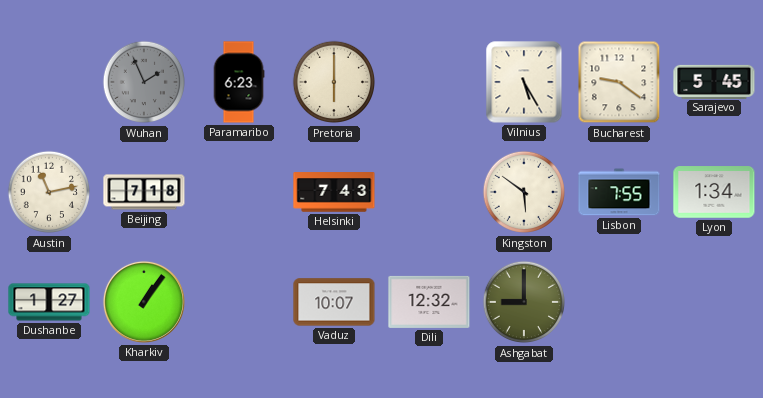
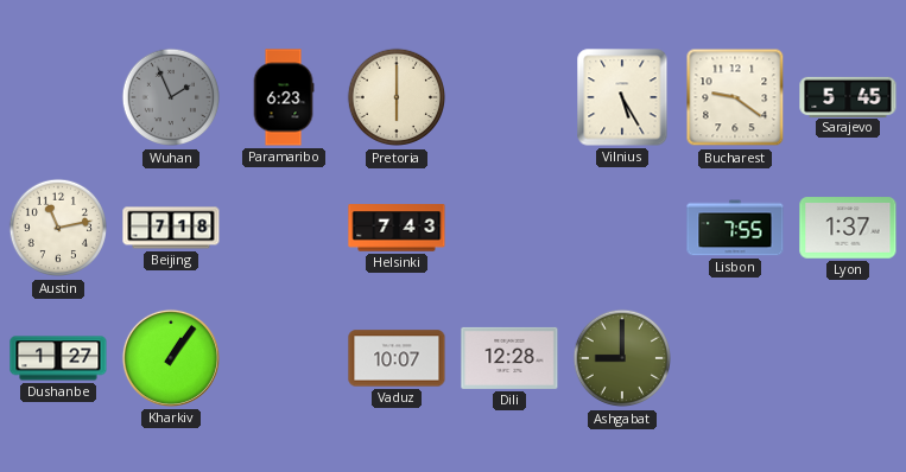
Kingston: 5:51 -> none (524, 192)
Lyon: 1:34 -> 1:37 (848, 228)
Dili: 12:32 -> 12:28 (509, 358)
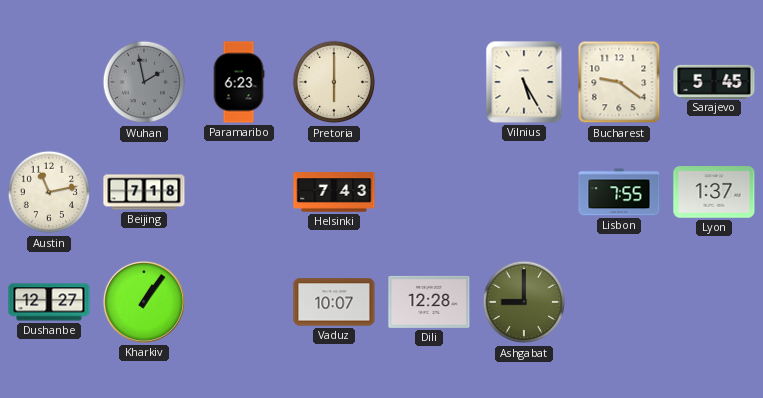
Wuhan: 1:56 -> 1:58 (144, 82)
Dushanbe: 1:27 -> 12:27 (49, 302)
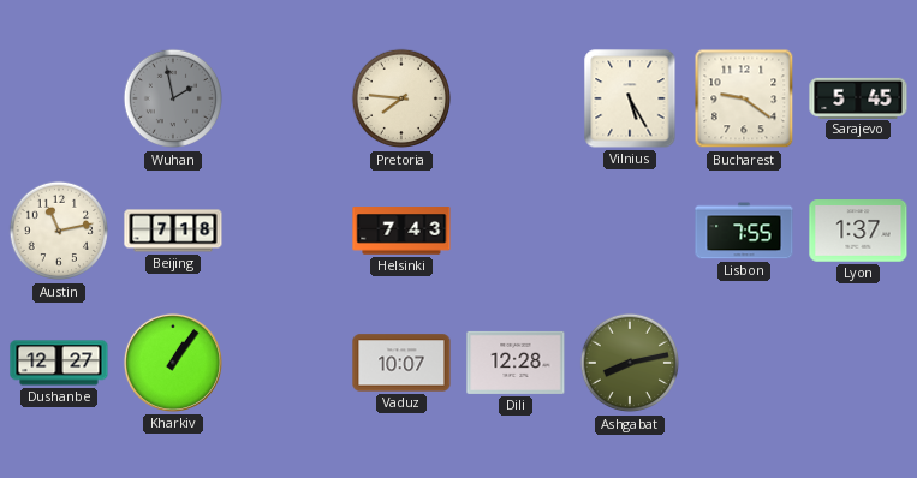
Paramaribo: 6:23 -> none (239, 82)
Pretoria: 6:00 -> 7:46 (401, 98)
Ashgabat: 9:00 -> 8:13 (630, 363)
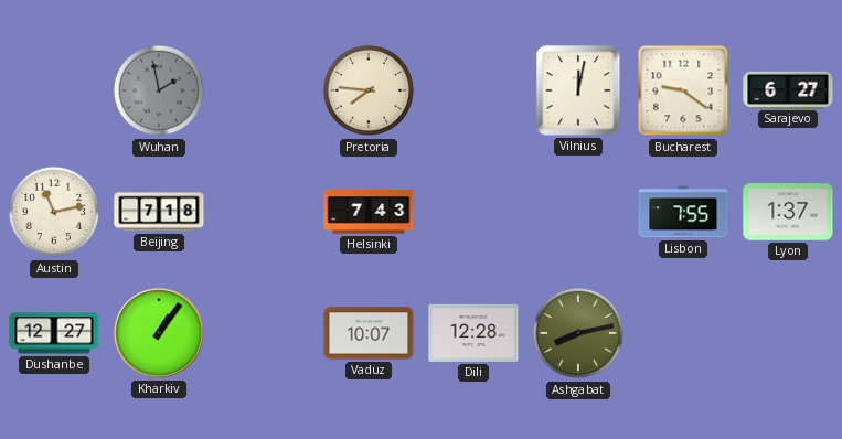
Vilnius: 5:25 -> 12:02 (578, 90)
Sarajevo: 5:45 -> 6:27 (788, 89)
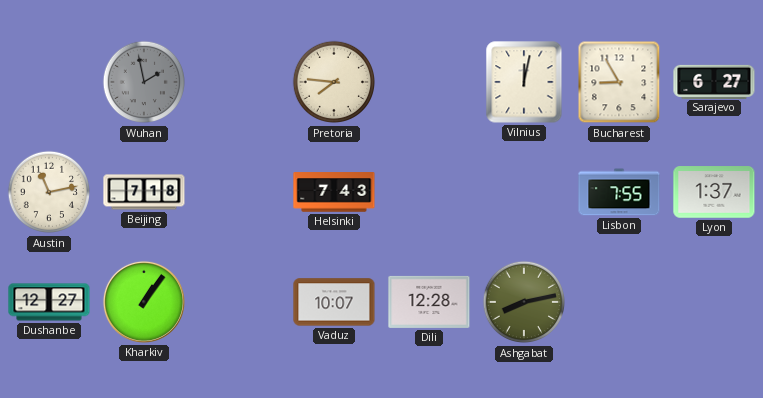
Bucharest: 9:21 -> 8:55 (619, 82)
